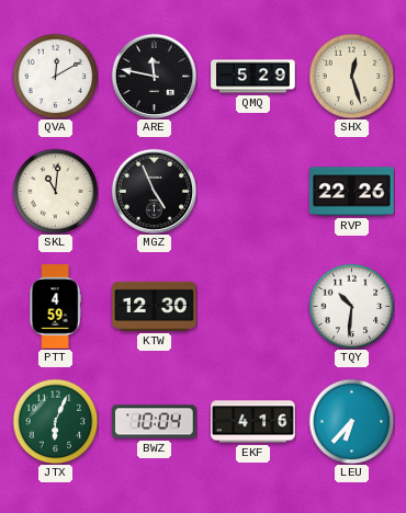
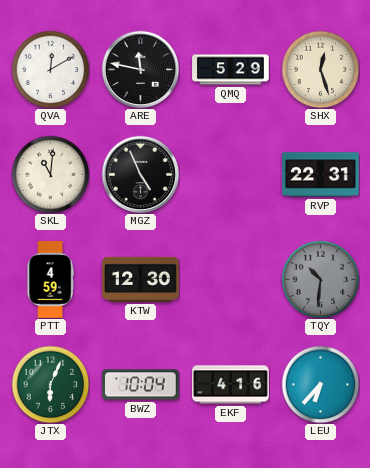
RVP: 22:26 -> 22:31 (321, 175)
TQY dial: white -> grey (320, 279)
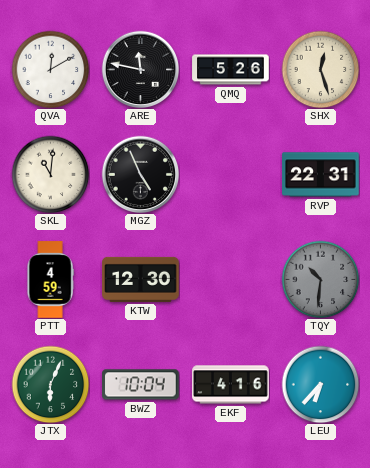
QMQ: 5:29 -> 5:26 (231, 70)
